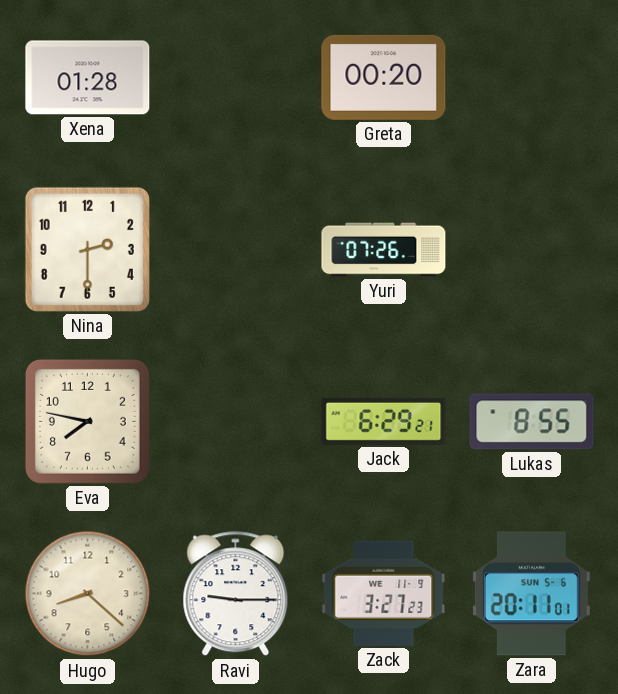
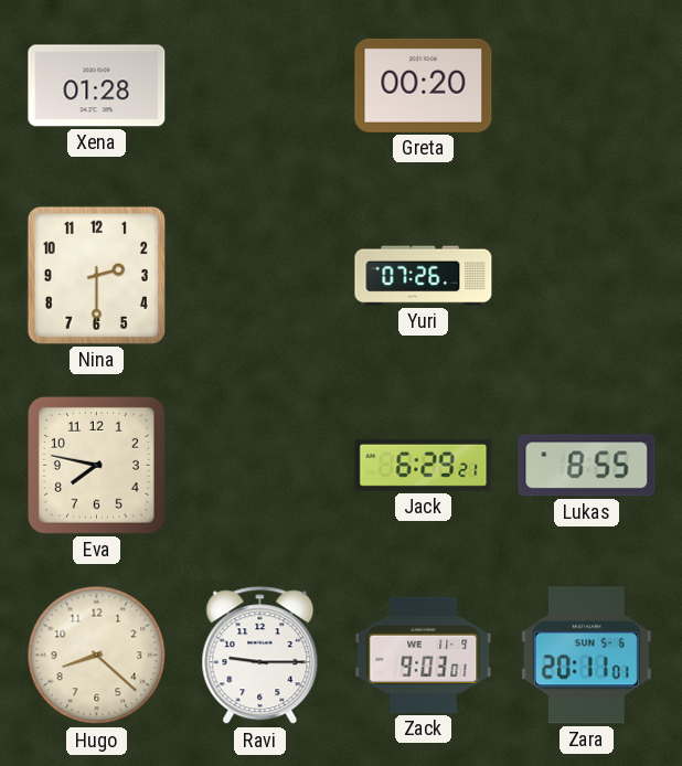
Zack: 3:27 -> 9:03 (424, 655)
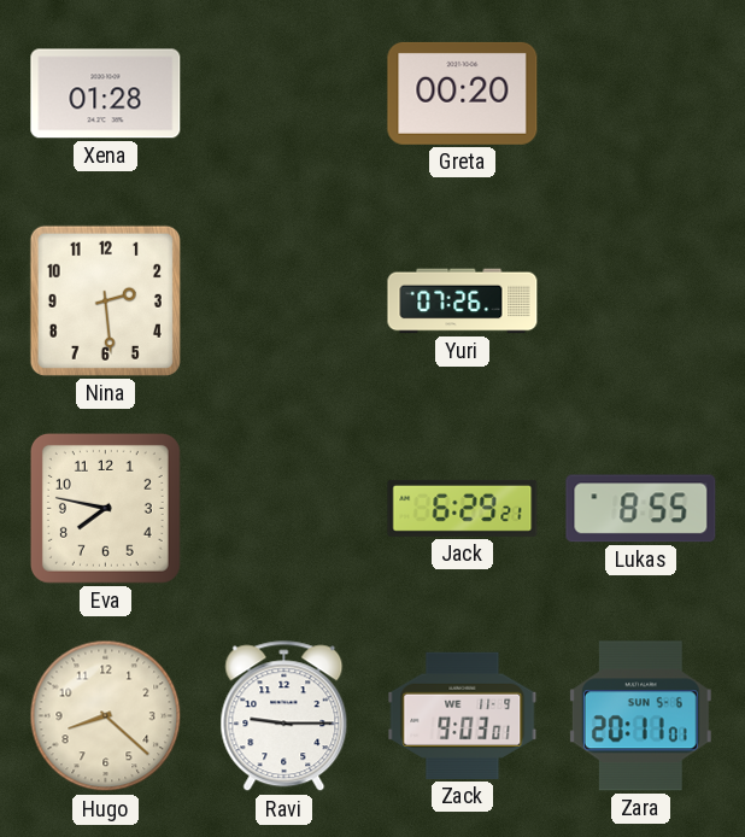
Nina: 2:30 -> 2:29 (105, 300)
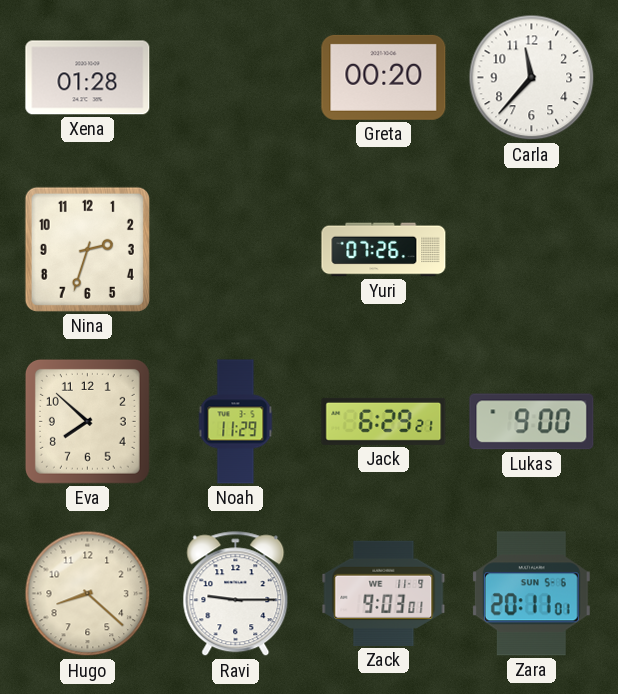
Carla: none -> 11:37 (532, 78)
Nina: 2:29 -> 2:33 (87, 249)
Eva: 7:47 -> 7:52 (87, 421)
Noah: none -> 11:29 (236, 422)
Lukas: 8:55 -> 9:00 (532, 422)
